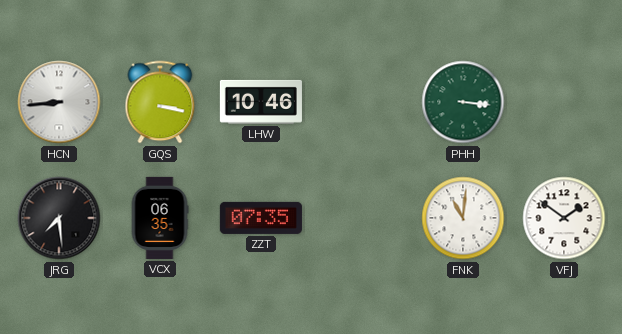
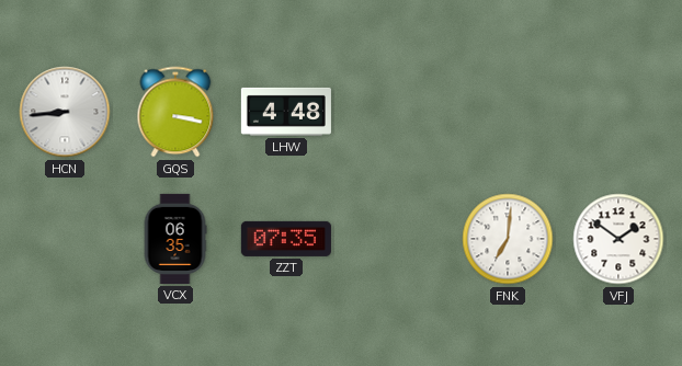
LHW: 10:46 -> 4:48 (286, 112)
PHH: 3:16 -> none (463, 102)
JRG: 7:29 -> none (59, 218)
FNK: 11:01 -> 7:01 (508, 239)
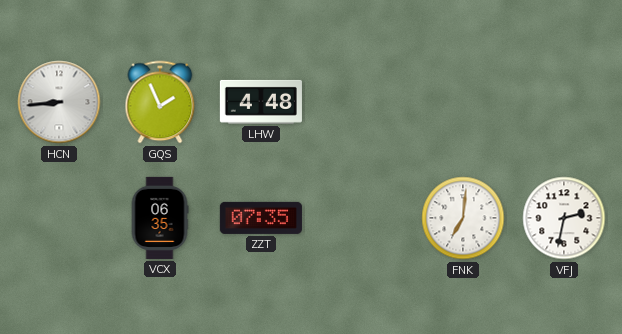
GQS: 3:17 -> 1:56 (160, 102)
VFJ: 1:51 -> 2:32 (564, 218)
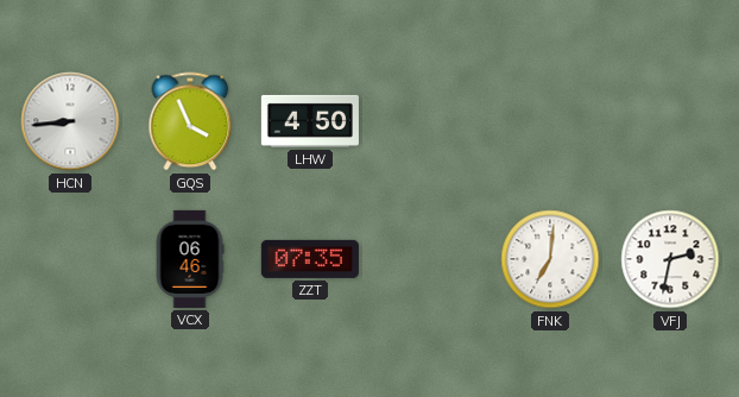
GQS: 1:56 -> 3:56 (190, 121)
LHW: 4:48 -> 4:50 (310, 121)
VCX: 06:35 -> 06:46 (190, 259)
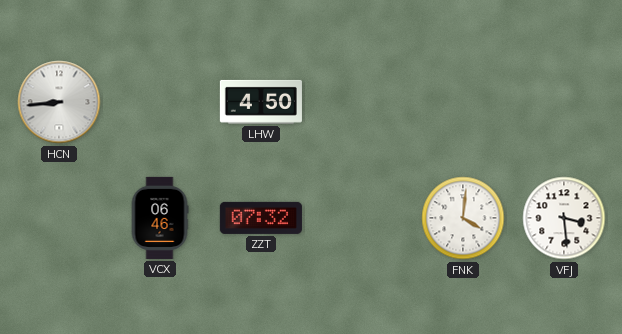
GQS: 3:56 -> none (190, 121)
ZZT: 07:35 -> 07:32 (261, 218)
FNK: 7:01 -> 4:01 (463, 218)
VFJ: 2:32 -> 3:29 (564, 218)
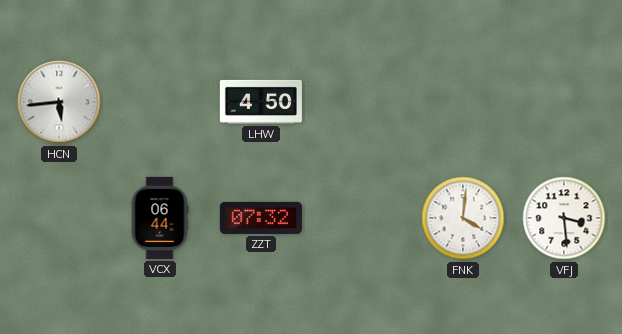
HCN: 8:44 -> 5:44 (59, 102)
VCX: 06:46 -> 06:44 (160, 218)
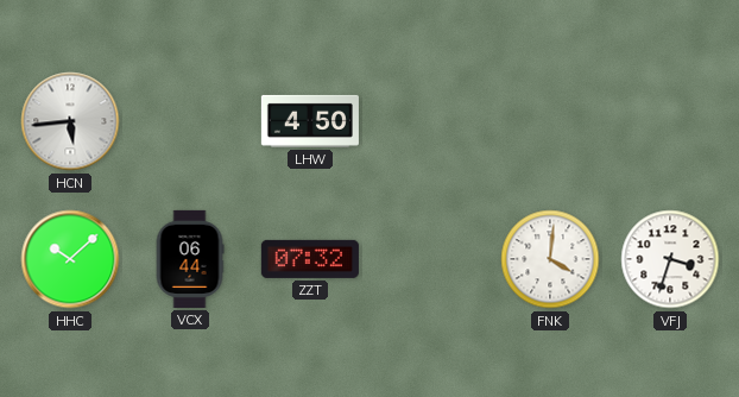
HHC: none -> 10:08 (70, 259)
VFJ: 3:29 -> 3:33 (670, 259)
